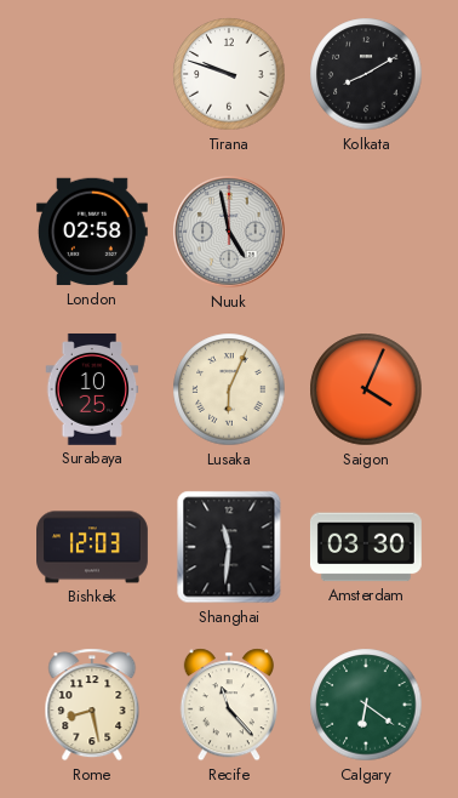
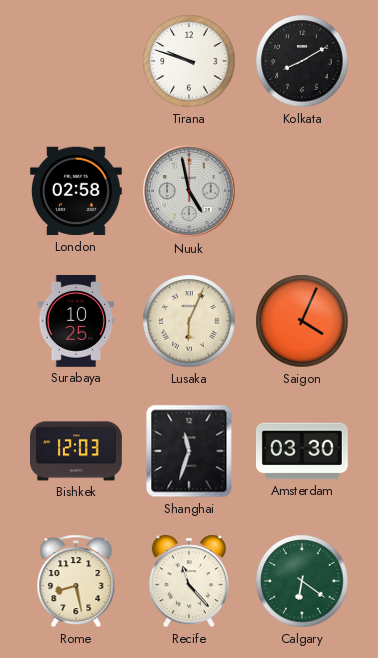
Shanghai: 11:31 -> 11:33 (189, 451)
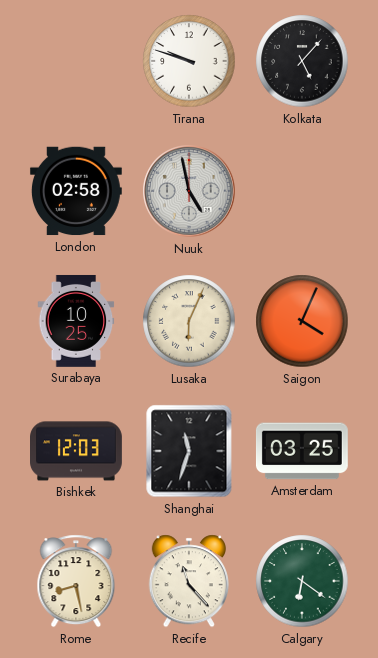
Kolkata: 8:10 -> 5:07 (302, 61)
Amsterdam: 03:30 -> 03:25 (302, 451)
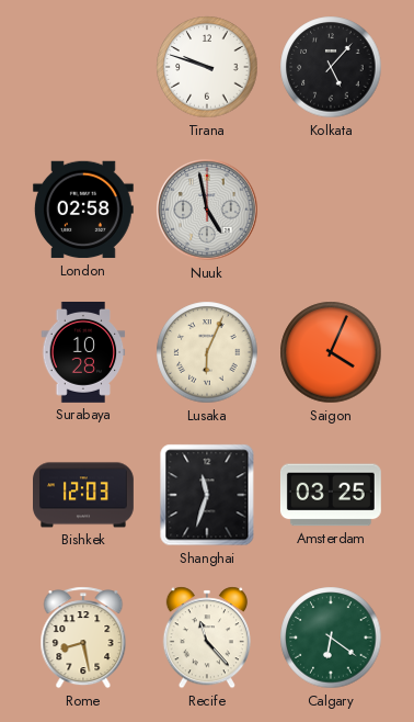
Surabaya: 10:25 -> 10:28 (83, 352)
